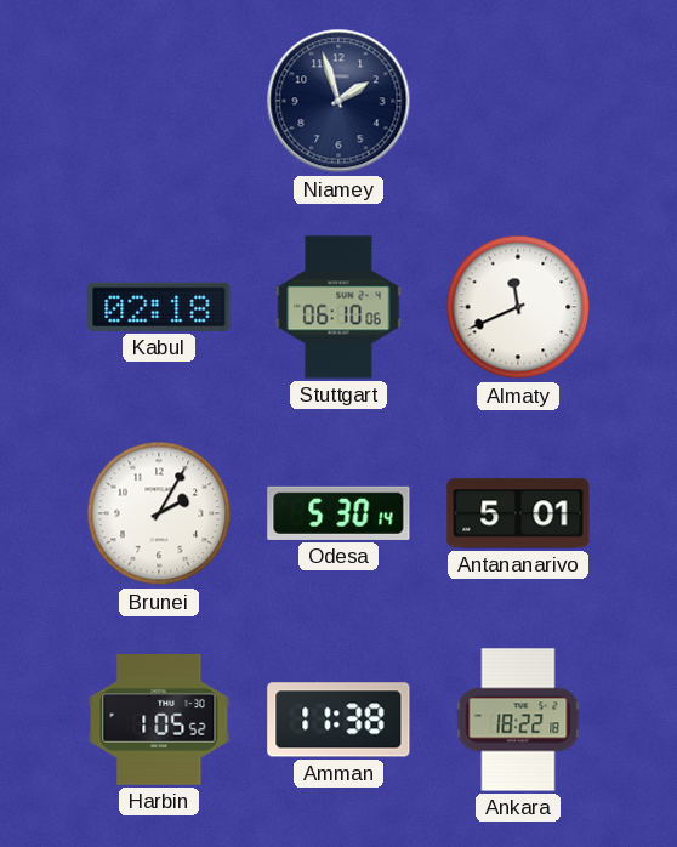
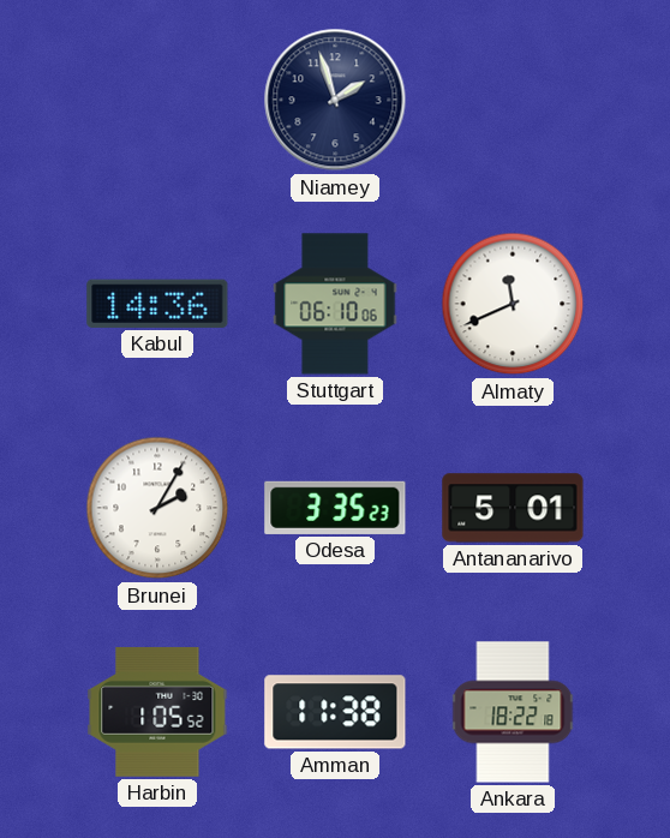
Kabul: 02:18 -> 14:36 (157, 304)
Odesa: 5:30 -> 3:35 (335, 508)
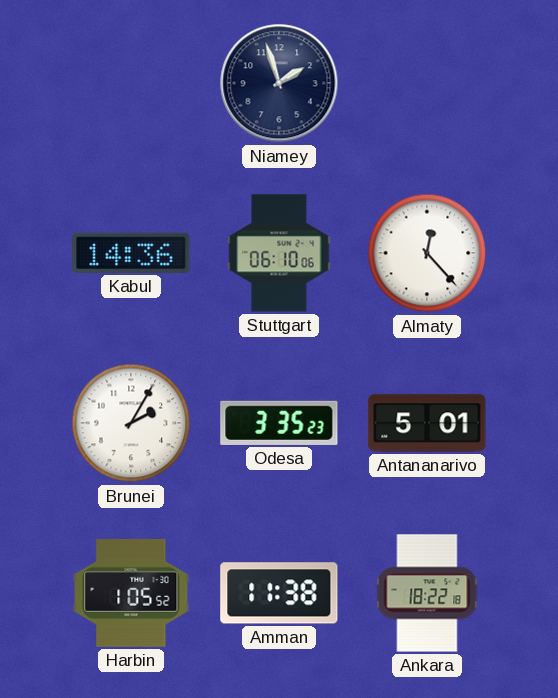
Almaty: 11:41 -> 12:23 (427, 253)
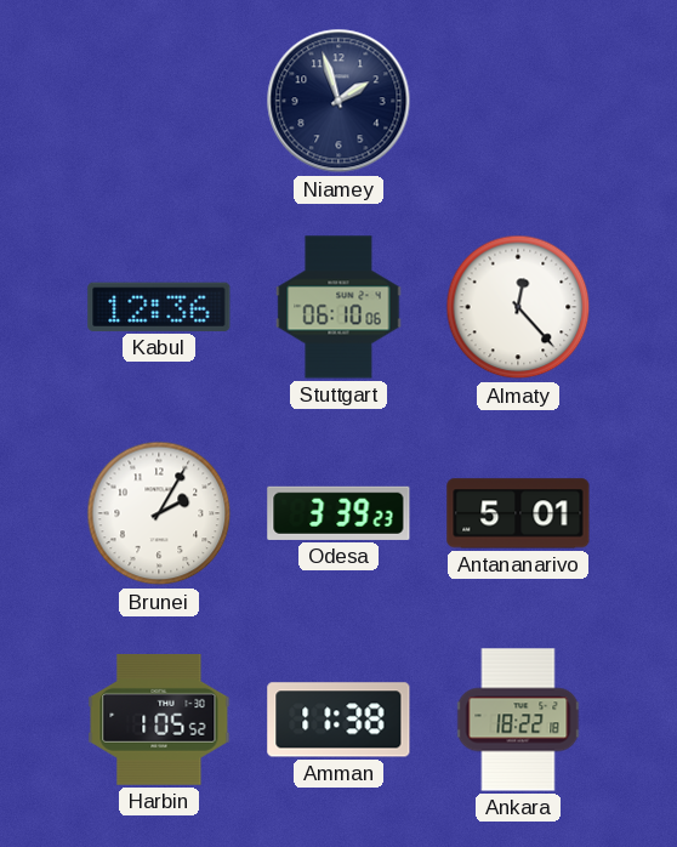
Kabul: 14:36 -> 12:36 (159, 307)
Odesa: 3:35 -> 3:39 (338, 513)
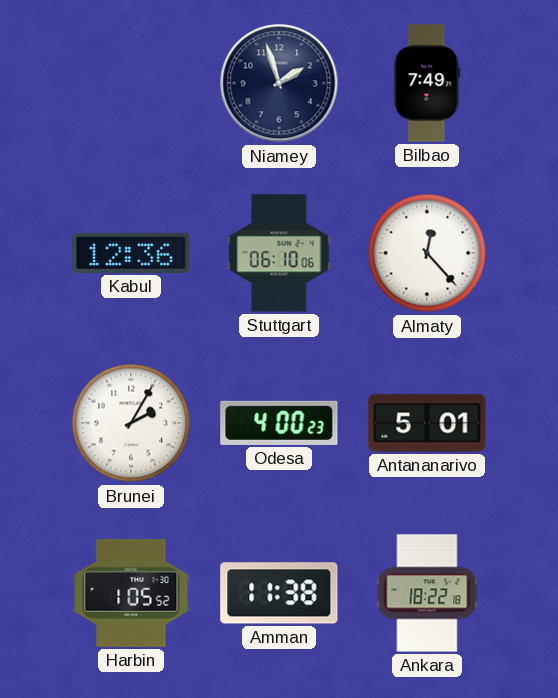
Bilbao: none -> 7:49 (427, 83)
Odesa: 3:39 -> 4:00 (279, 423)
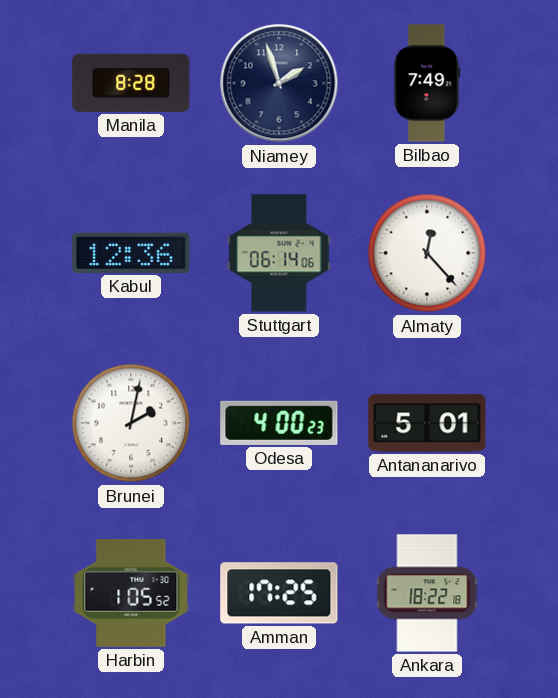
Manila: none -> 8:28 (131, 83)
Stuttgart: 06:10 -> 06:14 (279, 253)
Brunei: 2:05 -> 2:02 (131, 423)
Amman: 11:38 -> 17:25 (279, 593)
